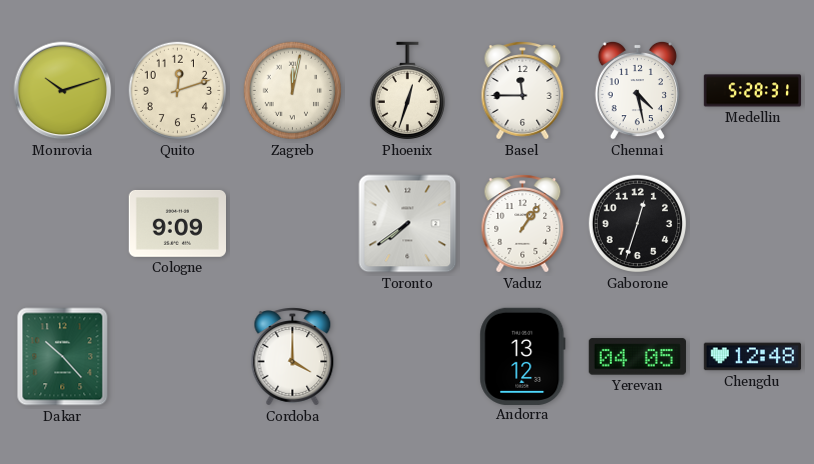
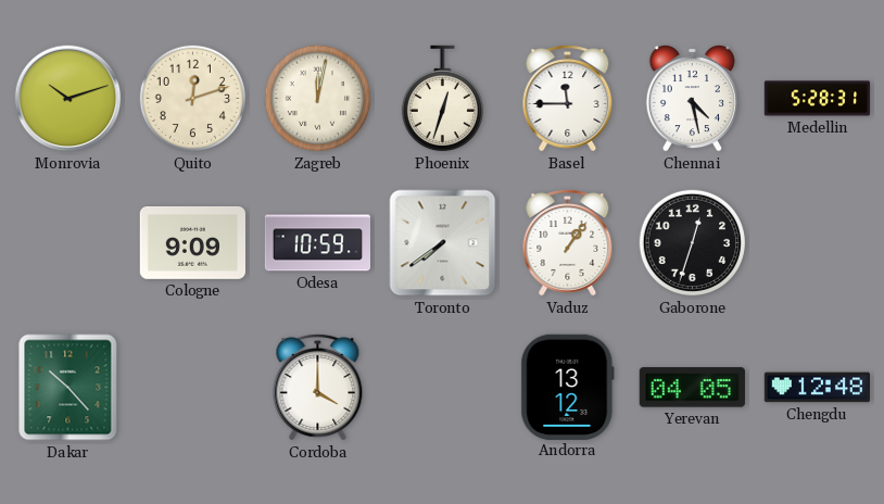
Odesa: none -> 10:59 (317, 243)
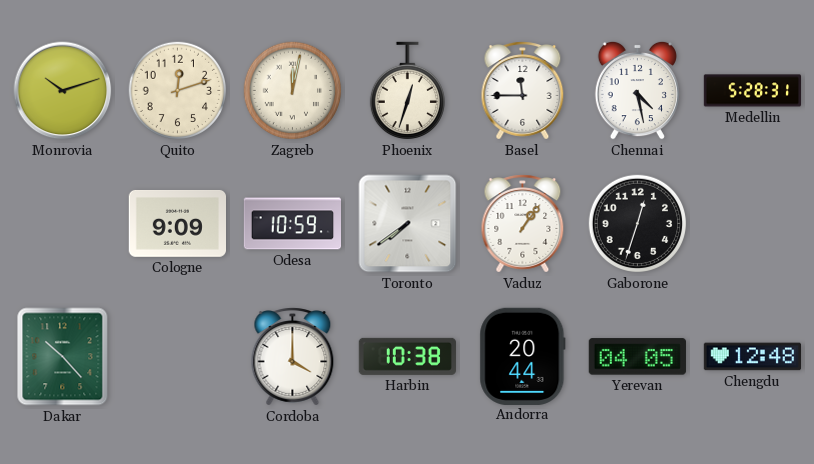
Harbin: none -> 10:38 (407, 356)
Andorra: 13:12 -> 20:44 (523, 356)
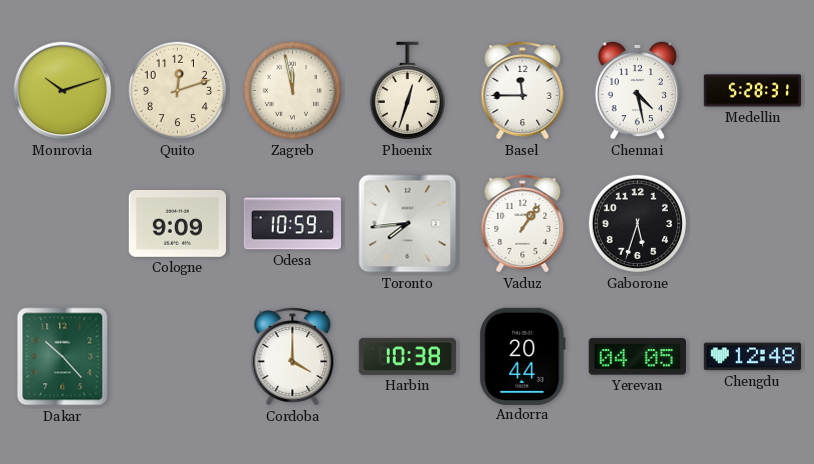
Zagreb: 12:02 -> 11:58 (293, 91)
Toronto: 7:39 -> 7:44 (408, 224)
Gaborone: 12:33 -> 5:33 (638, 224)
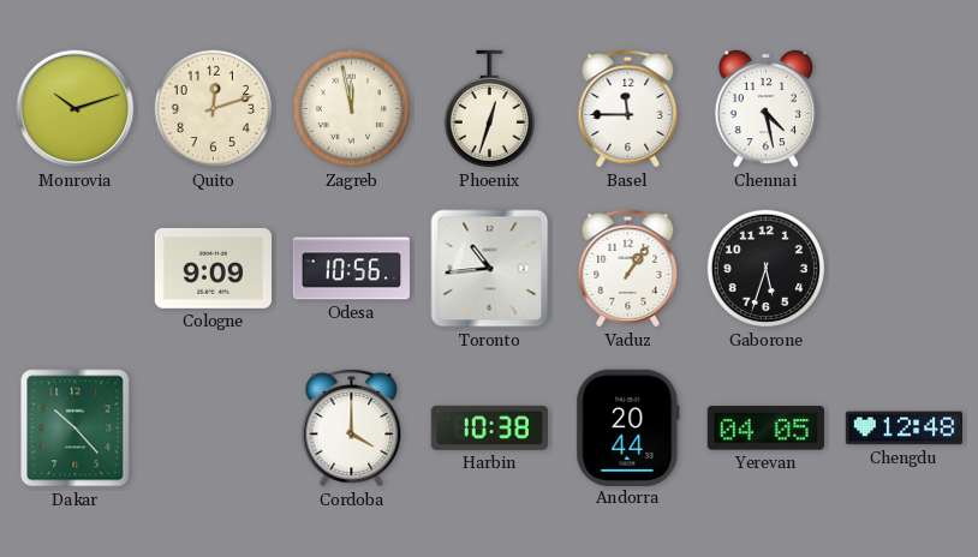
Medellin: 5:28 -> none (753, 91)
Odesa: 10:59 -> 10:56 (351, 269)
Toronto: 7:44 -> 10:44 (490, 269)
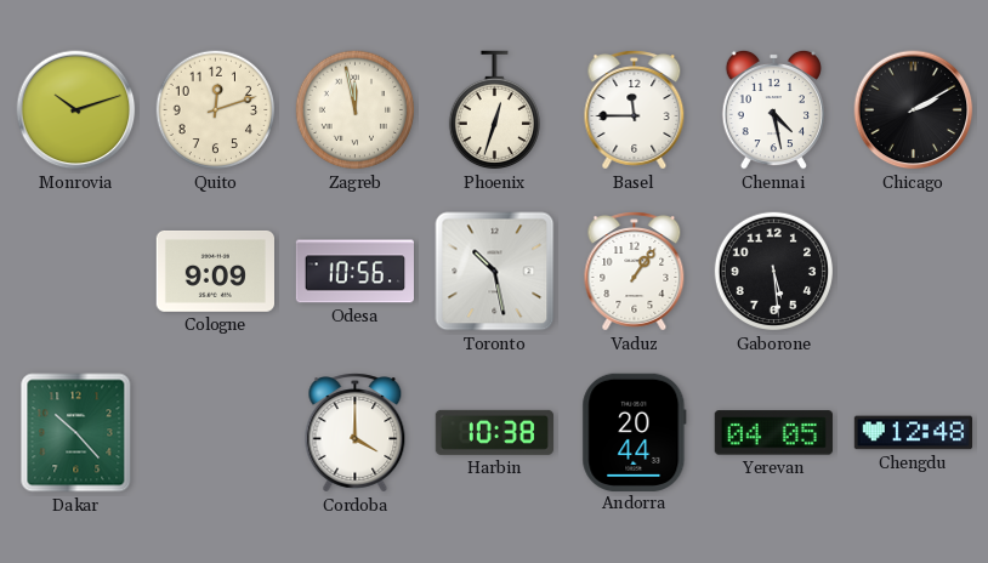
Chicago: none -> 2:10 (914, 110)
Toronto: 10:44 -> 10:28 (495, 272)
Gaborone: 5:33 -> 5:29 (774, 272)
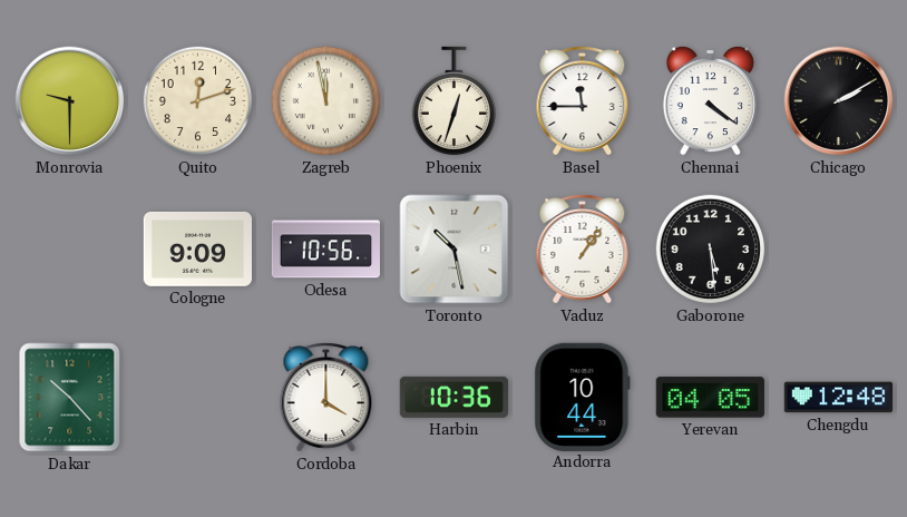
Monrovia: 10:12 -> 9:30 (70, 101)
Chennai: 4:28 -> 4:21 (710, 100)
Harbin: 10:38 -> 10:36 (454, 397)
Andorra: 20:44 -> 10:44 (583, 397)
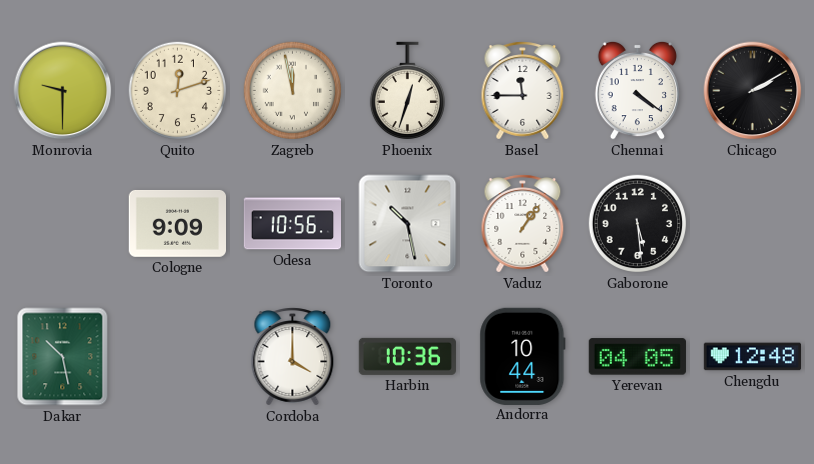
Dakar: 10:23 -> 10:28 (63, 357)
